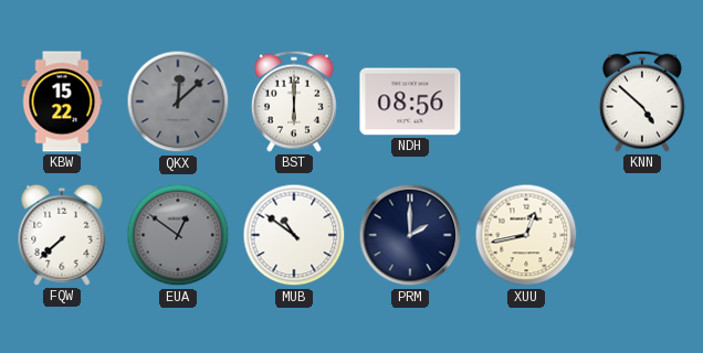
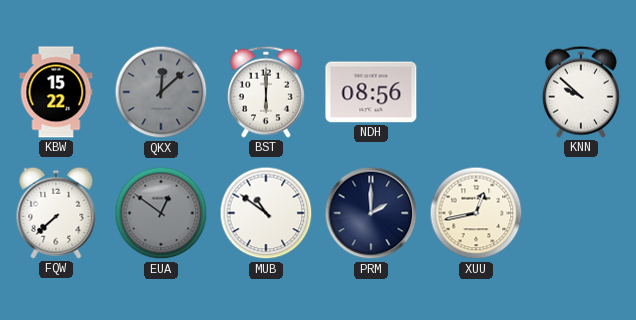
KNN: 4:52 -> 9:52 (581, 92)
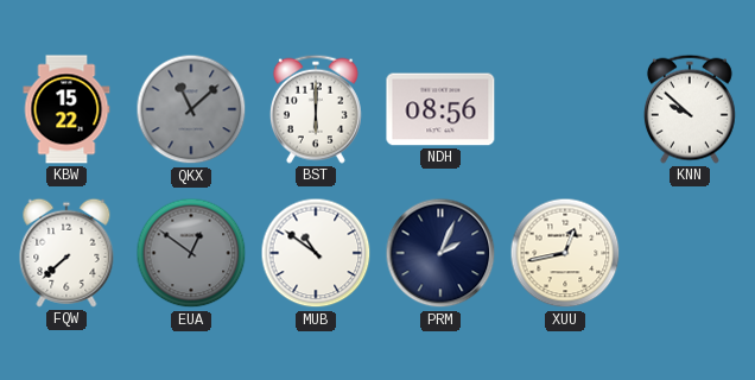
QKX: 12:08 -> 11:08 (191, 109)
PRM: 2:00 -> 2:04 (440, 253)
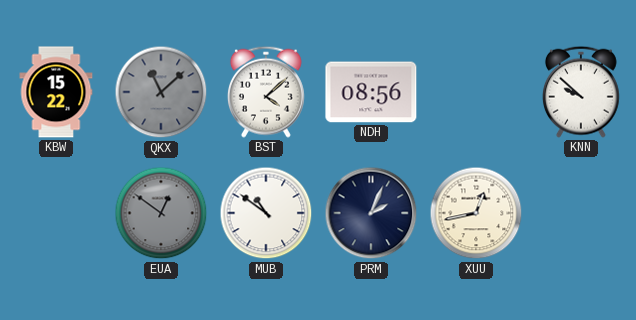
BST: 6:00 -> 4:08 (266, 92)
FQW: 7:38 -> none (66, 253)
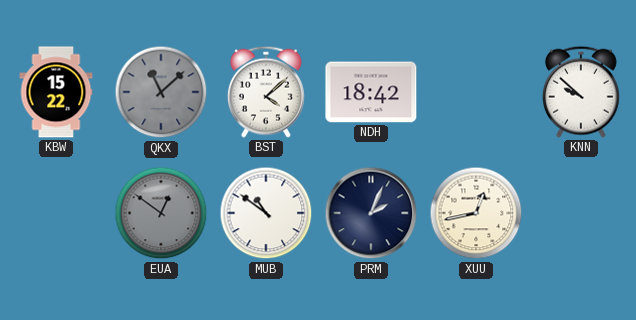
NDH: 08:56 -> 18:42 (371, 92)
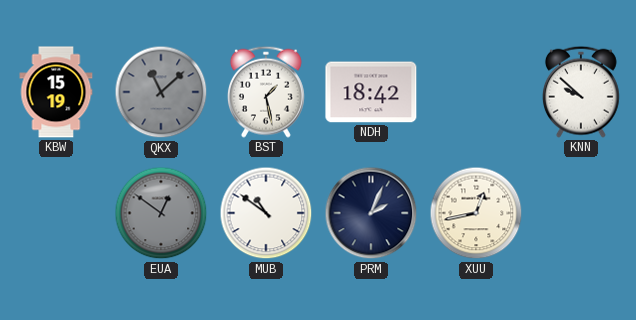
KBW: 15:22 -> 15:19 (56, 92)
BST: 4:08 -> 1:28 (266, 92)
